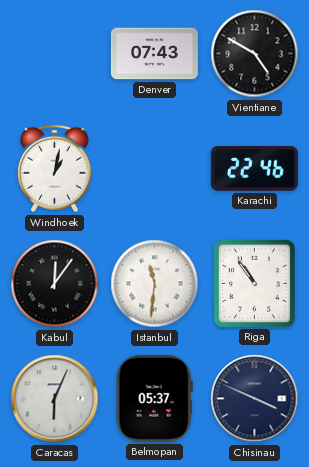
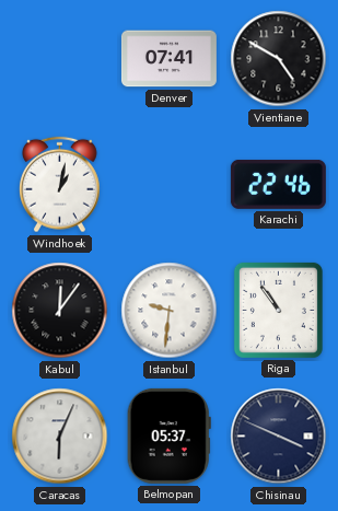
Denver: 07:43 -> 07:41 (168, 59)
Istanbul: 11:31 -> 9:31 (170, 311)
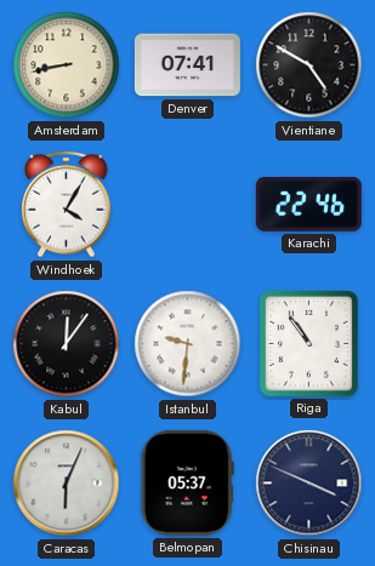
Amsterdam: none -> 8:43 (67, 65)
Windhoek: 1:02 -> 4:05 (67, 205)
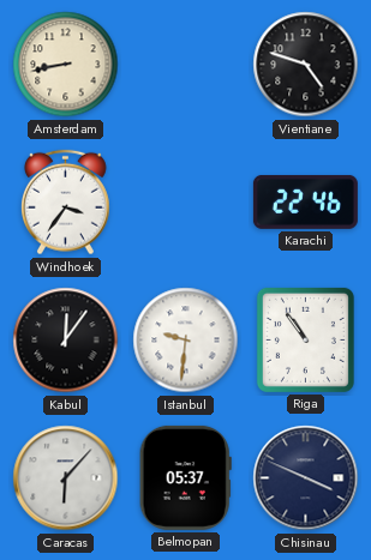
Denver: 07:41 -> none (187, 65)
Vientiane: 4:50 -> 4:48 (306, 65)
Windhoek: 4:05 -> 3:36 (66, 203)
Caracas: 6:04 -> 6:07 (66, 478)
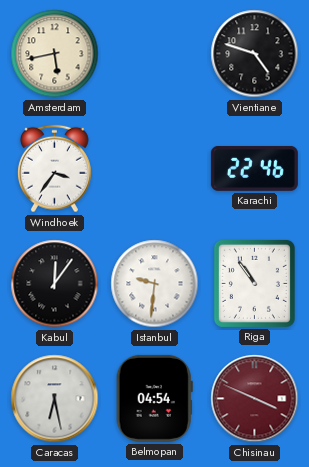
Amsterdam: 8:43 -> 5:43 (55, 54)
Caracas: 6:07 -> 6:28 (55, 399)
Belmopan: 05:37 -> 04:54 (154, 398)
Chisinau dial: navy -> burgundy (255, 399)
